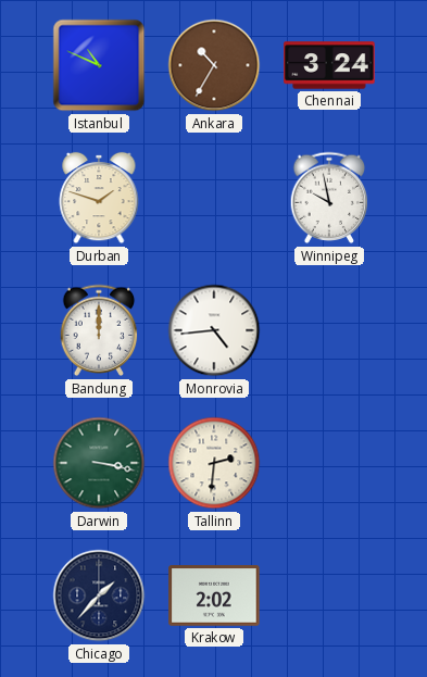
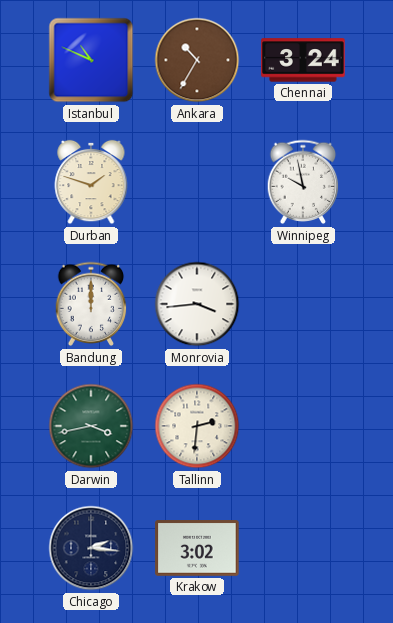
Monrovia: 4:44 -> 3:44 (197, 304)
Darwin: 3:17 -> 3:43 (91, 426)
Chicago: 1:37 -> 2:16 (91, 548)
Krakow: 2:02 -> 3:02 (197, 548)
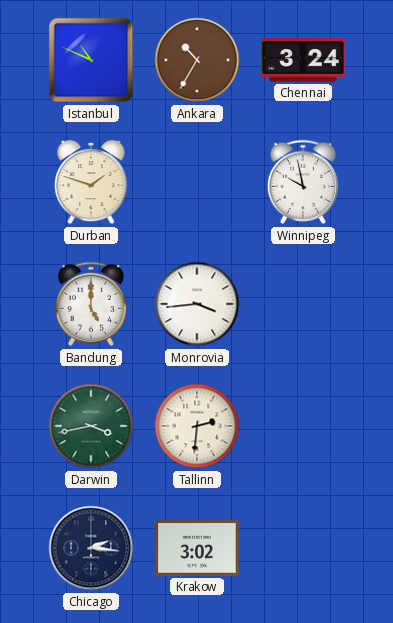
Bandung: 12:00 -> 5:00 (91, 304)
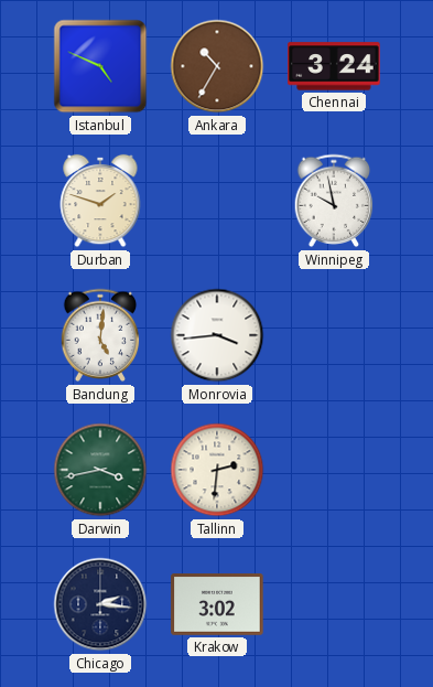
Istanbul: 10:49 -> 4:49 (100, 66)
Bandung: 5:00 -> 5:01 (100, 335)
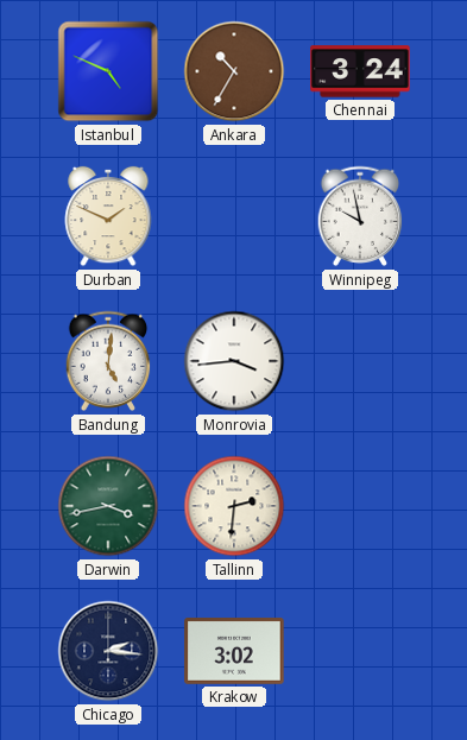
Durban: 1:48 -> 1:49 (108, 216)
